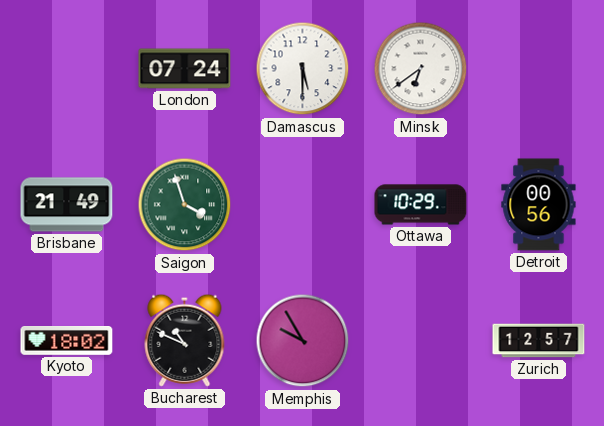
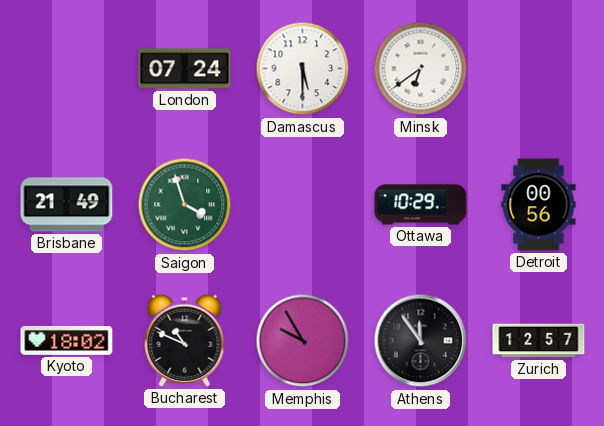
Athens: none -> 11:54 (421, 341)
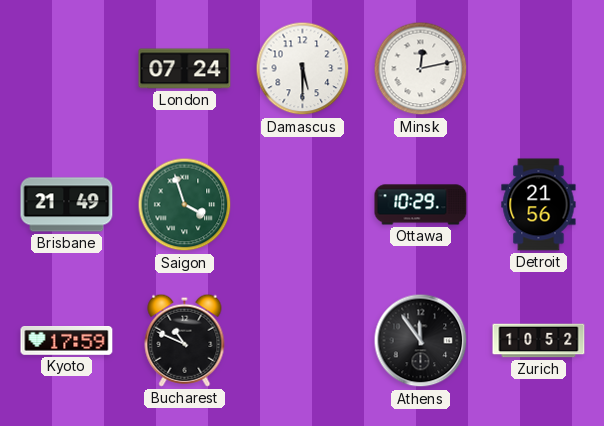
Minsk: 6:39 -> 12:13 (421, 69)
Detroit: 00:56 -> 21:56 (539, 205)
Kyoto: 18:02 -> 17:59 (67, 341)
Memphis: 9:55 -> none (303, 341)
Zurich: 12:57 -> 10:52 (539, 341)
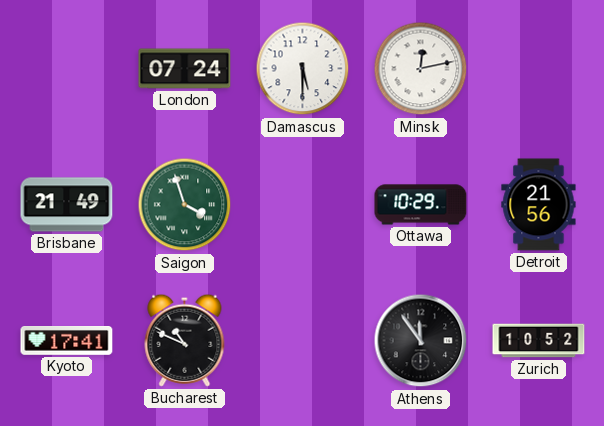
Kyoto: 17:59 -> 17:41 (67, 341)
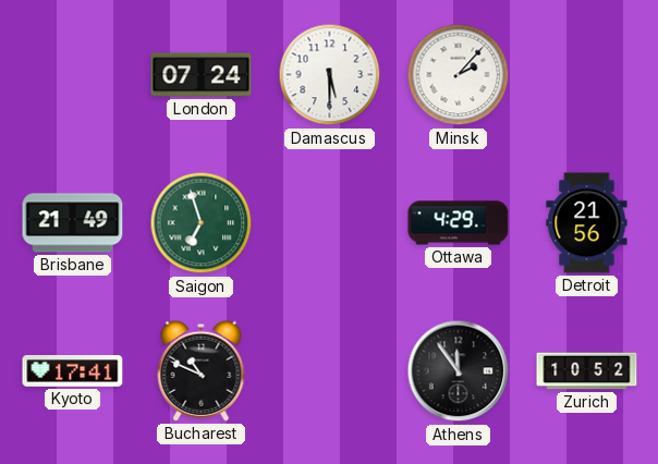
Minsk: 12:13 -> 2:07 (459, 75)
Saigon: 3:57 -> 6:57 (202, 223)
Ottawa: 10:29 -> 4:29 (459, 223)
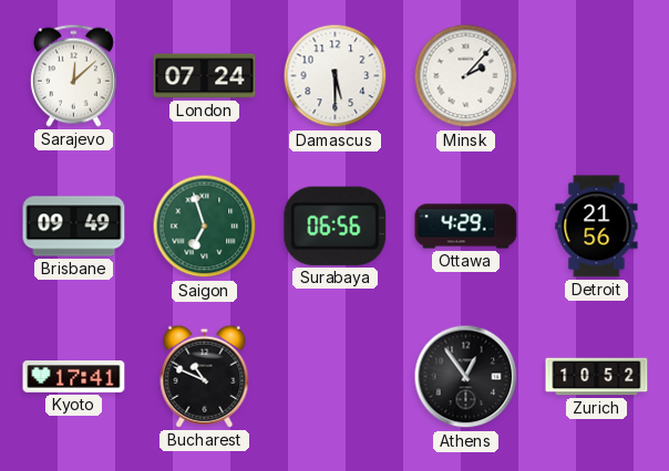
Sarajevo: none -> 12:08 (73, 75)
Brisbane: 21:49 -> 09:49 (74, 227)
Surabaya: none -> 06:56 (336, 226)
Athens: 11:54 -> 12:54 (466, 377)
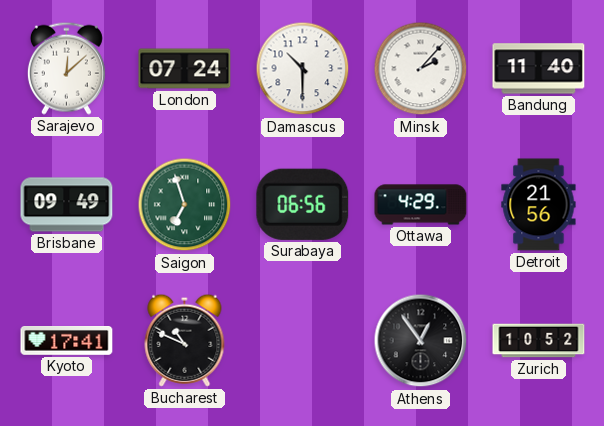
Damascus: 5:30 -> 10:30 (303, 69)
Bandung: none -> 11:40 (539, 69)
